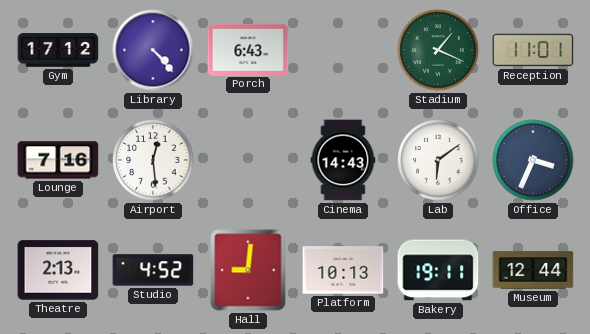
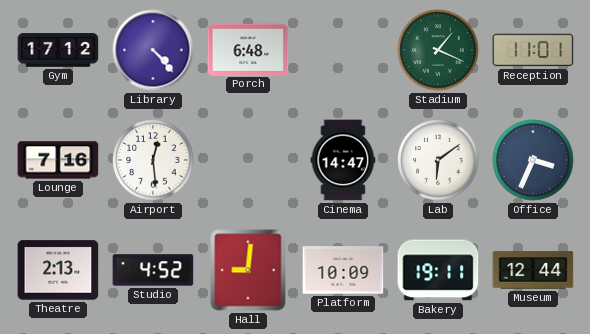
Porch: 6:43 -> 6:48 (248, 49)
Cinema: 14:43 -> 14:47 (343, 160)
Platform: 10:13 -> 10:09 (343, 270)
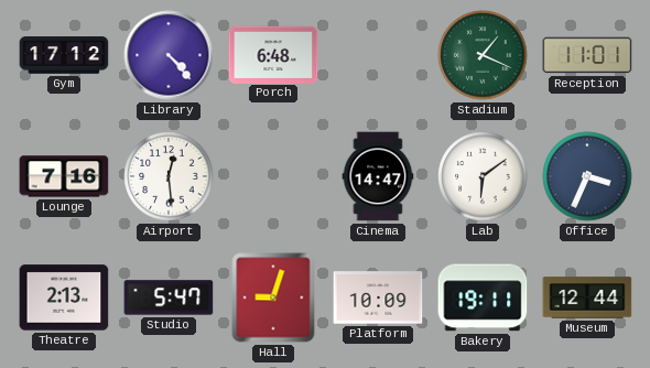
Studio: 4:52 -> 5:47 (169, 297)
Hall: 9:01 -> 9:03 (273, 297)
